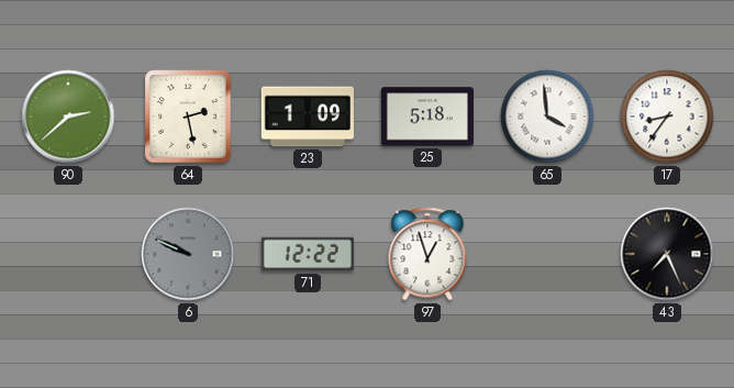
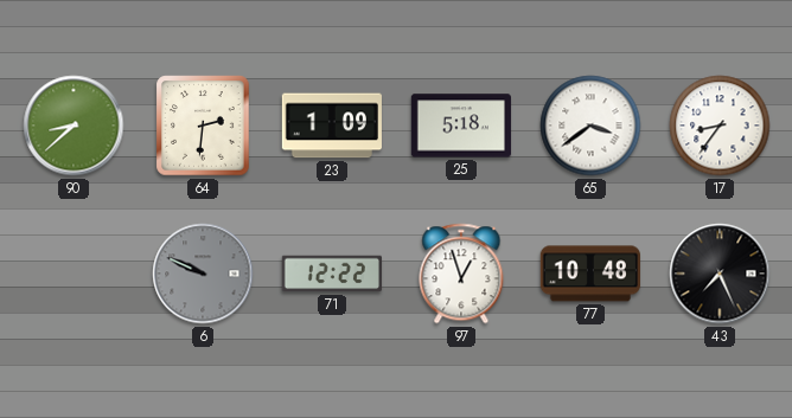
90: 2:38 -> 8:38 (74, 126)
64: 2:28 -> 2:31 (203, 126)
65: 3:59 -> 3:39 (590, 126)
77: none -> 10:48 (590, 274)
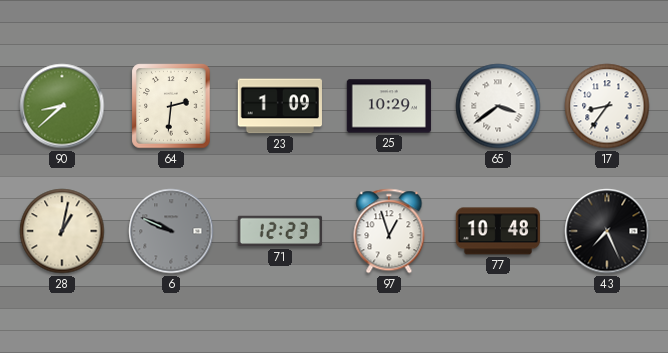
25: 5:18 -> 10:29 (389, 106)
28: none -> 1:02 (62, 231)
71: 12:22 -> 12:23 (280, 231)
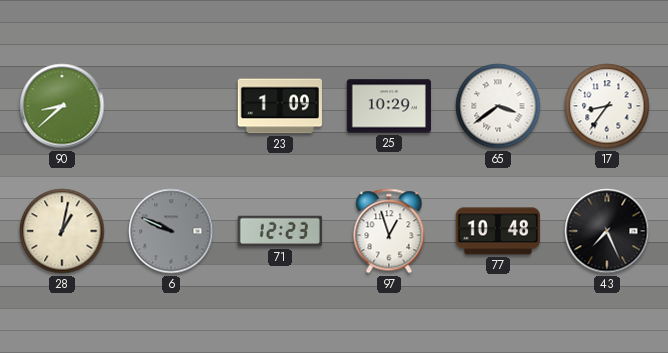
64: 2:31 -> none (171, 106)
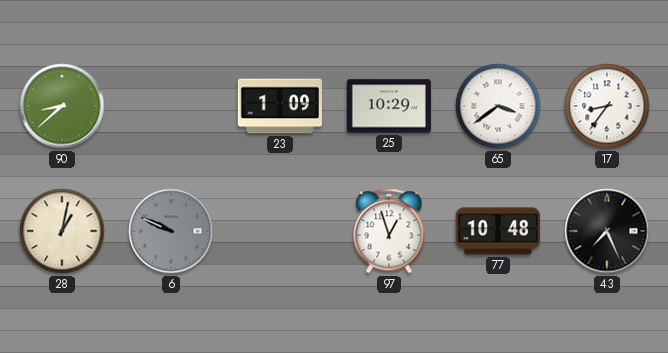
71: 12:23 -> none (280, 231)
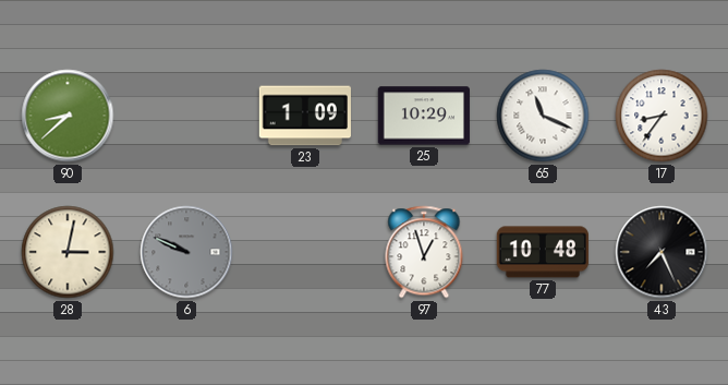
65: 3:39 -> 11:19 (543, 116)
28: 1:02 -> 3:02 (68, 252)
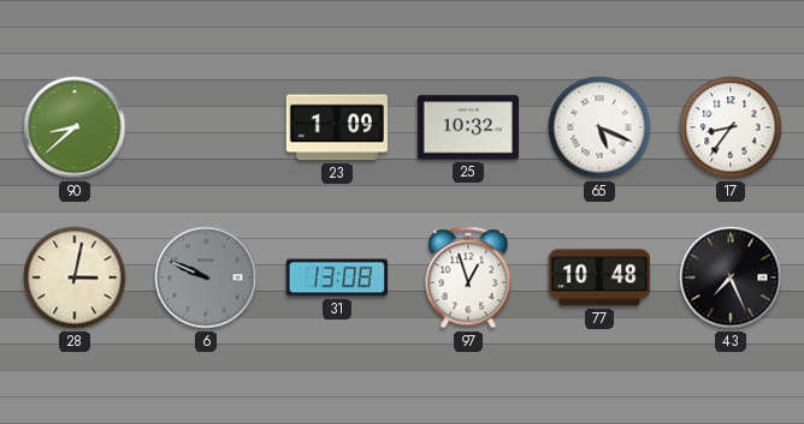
25: 10:29 -> 10:32 (468, 127)
65: 11:19 -> 5:19 (599, 127)
31: none -> 13:08 (337, 277)
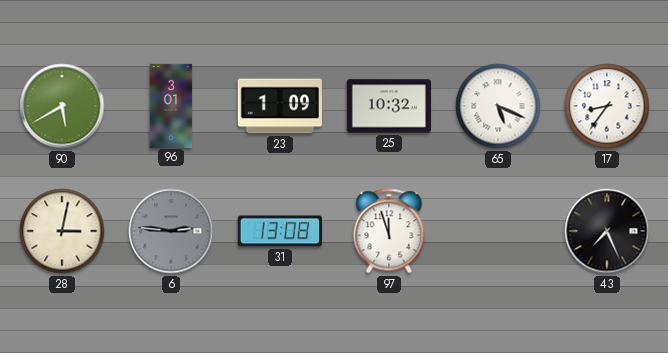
90: 8:38 -> 5:40 (62, 106)
96: none -> 3:01 (171, 105)
6: 9:49 -> 2:46 (171, 231)
97: 12:57 -> 11:57 (389, 231)
77: 10:48 -> none (599, 277)
